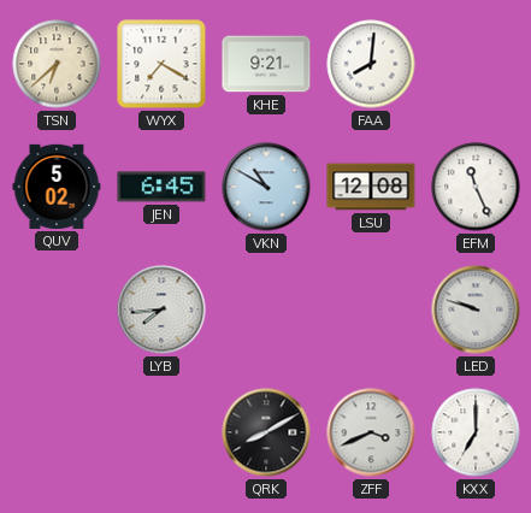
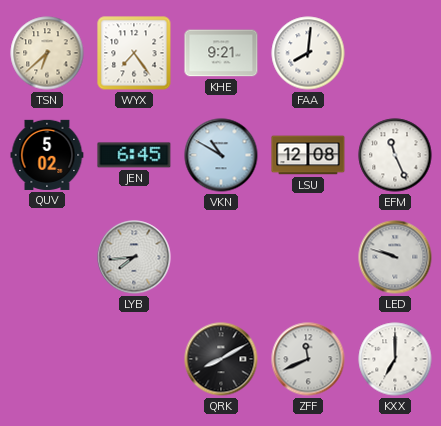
WYX: 7:20 -> 7:24 (134, 53)
ZFF: 3:41 -> 11:41 (308, 359)
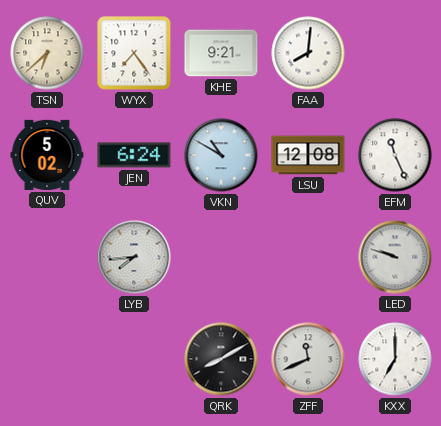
JEN: 6:45 -> 6:24 (134, 155)
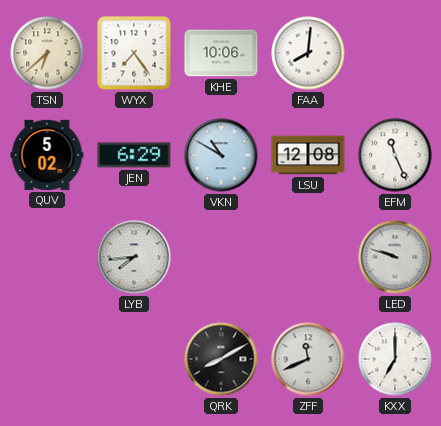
KHE: 9:21 -> 10:06 (221, 53)
JEN: 6:24 -> 6:29 (134, 155)
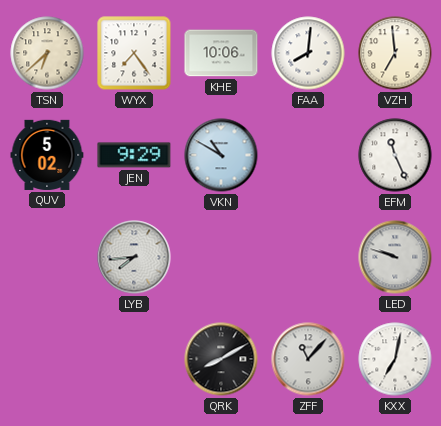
VZH: none -> 6:59 (395, 53)
JEN: 6:29 -> 9:29 (134, 155)
LSU: 12:08 -> none (308, 155)
ZFF: 11:41 -> 11:07 (308, 359)
KXX: 7:00 -> 7:02 (395, 359)
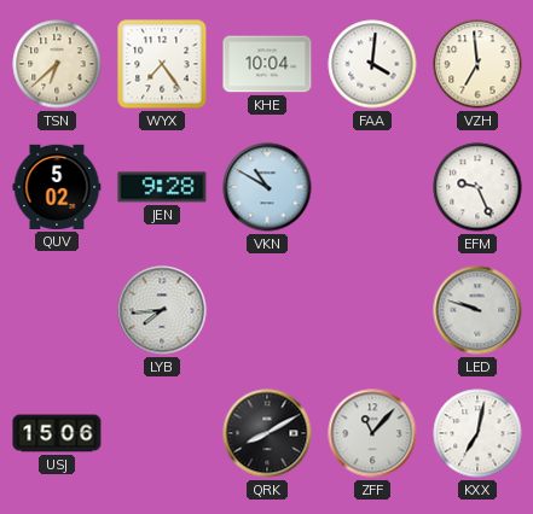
KHE: 10:06 -> 10:04 (267, 64)
FAA: 8:01 -> 4:01 (372, 64)
JEN: 9:29 -> 9:28 (162, 187)
EFM: 11:26 -> 9:26 (477, 187)
USJ: none -> 15:06 (57, 433)
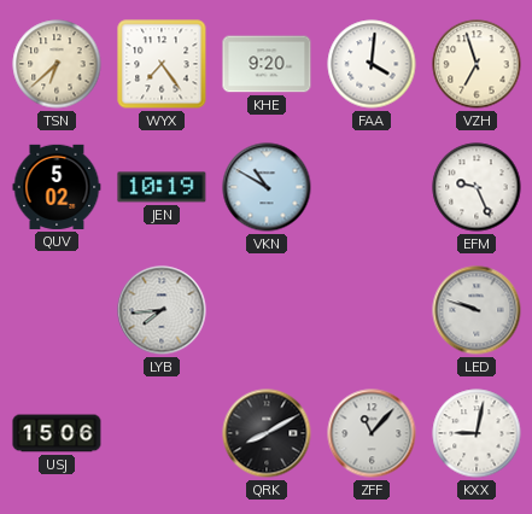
KHE: 10:04 -> 9:20 (267, 64)
VZH: 6:59 -> 6:57 (477, 64)
JEN: 9:28 -> 10:19 (162, 187)
KXX: 7:02 -> 9:02 (477, 433)
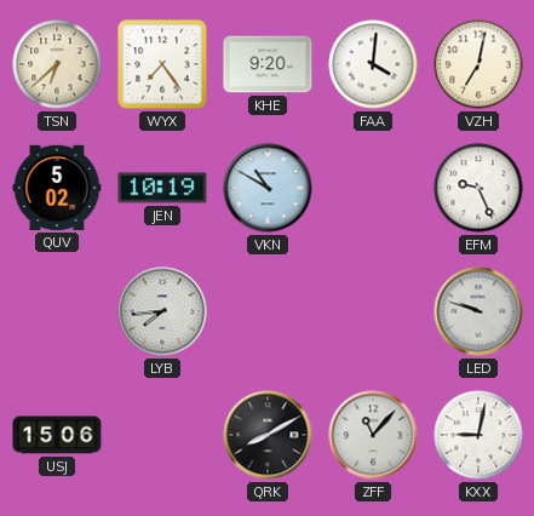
VZH: 6:57 -> 7:02 (478, 64)
